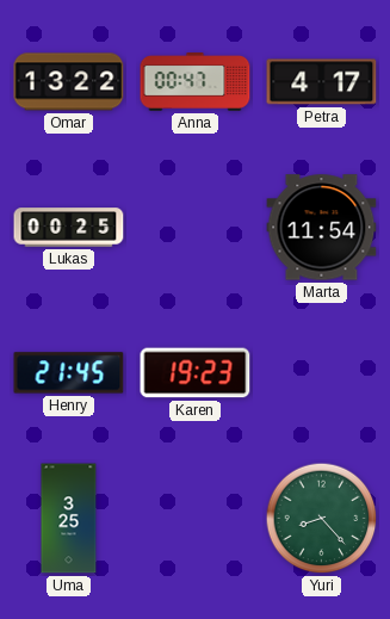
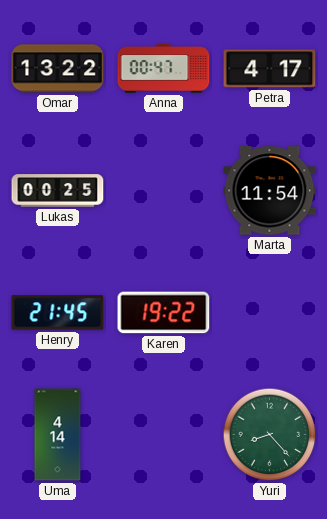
Karen: 19:23 -> 19:22 (164, 313)
Uma: 3:25 -> 4:14 (58, 435)
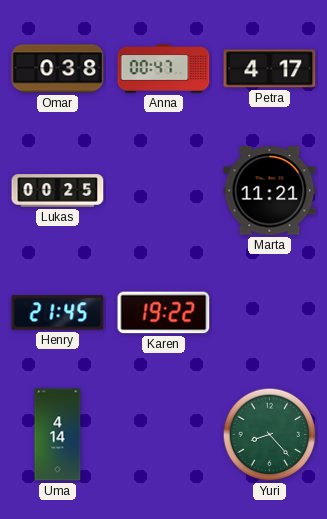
Omar: 13:22 -> 0:38 (58, 69)
Marta: 11:54 -> 11:21 (270, 191)
